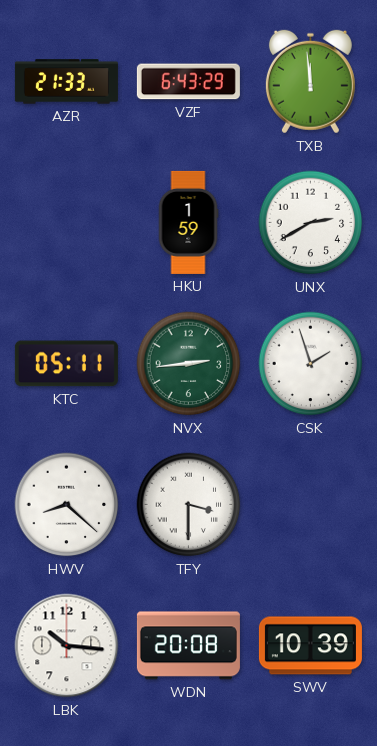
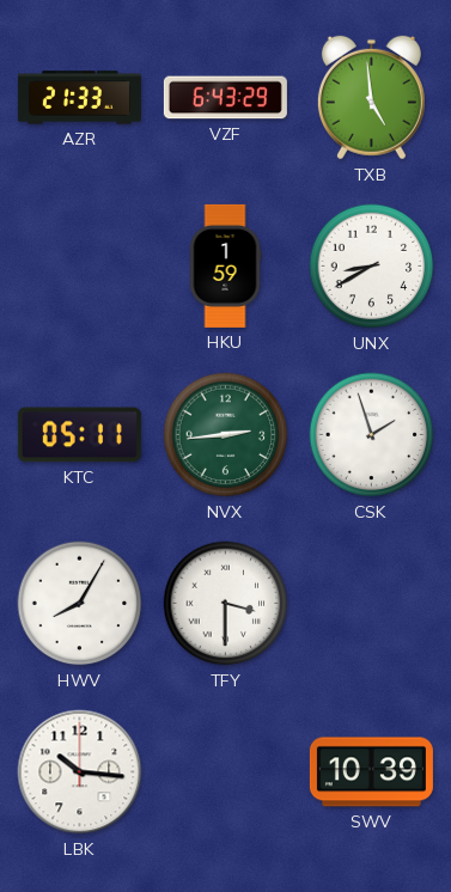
TXB: 11:59 -> 4:59 (371, 98)
UNX: 2:40 -> 8:40 (372, 267)
HWV: 8:22 -> 8:05 (80, 604)
WDN: 20:08 -> none (188, 646)
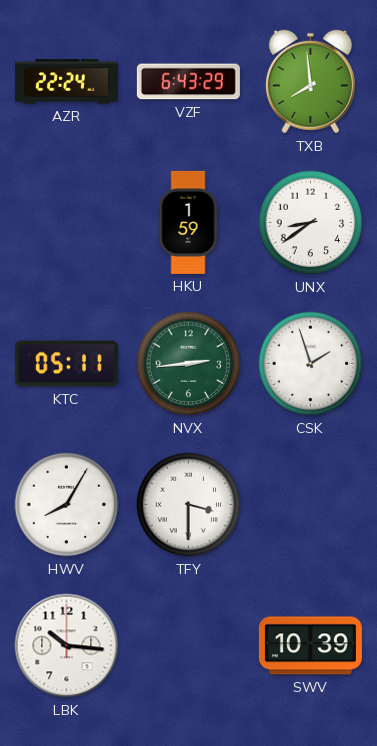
AZR: 21:33 -> 22:24 (66, 82)
TXB: 4:59 -> 7:59 (310, 82)
UNX: 8:40 -> 8:39 (311, 223)
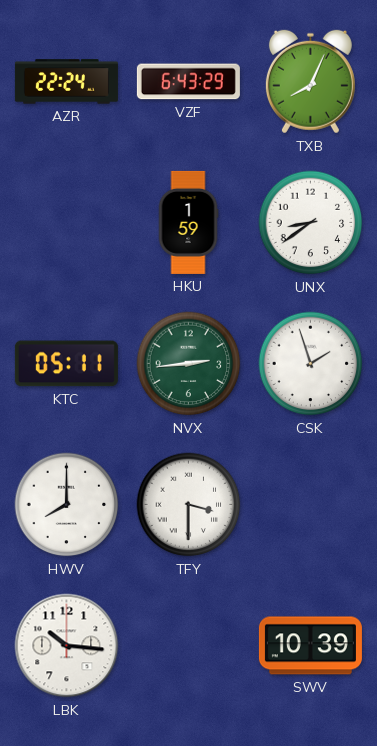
TXB: 7:59 -> 8:04 (310, 82)
HWV: 8:05 -> 8:00 (67, 505)
